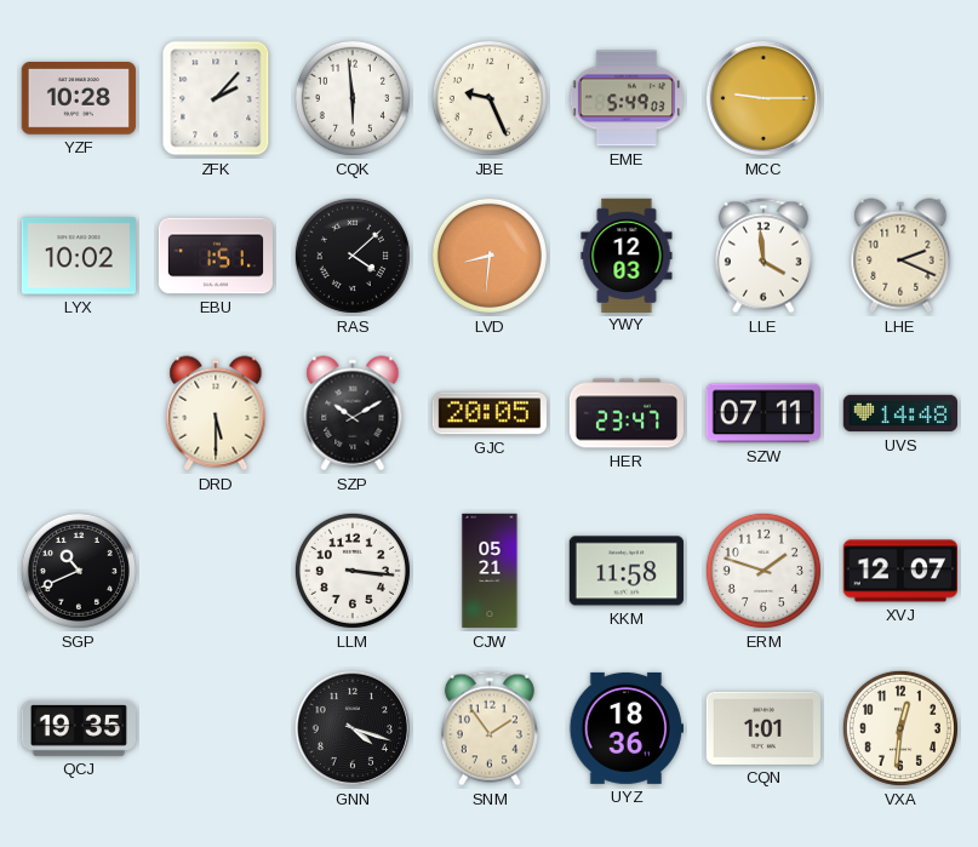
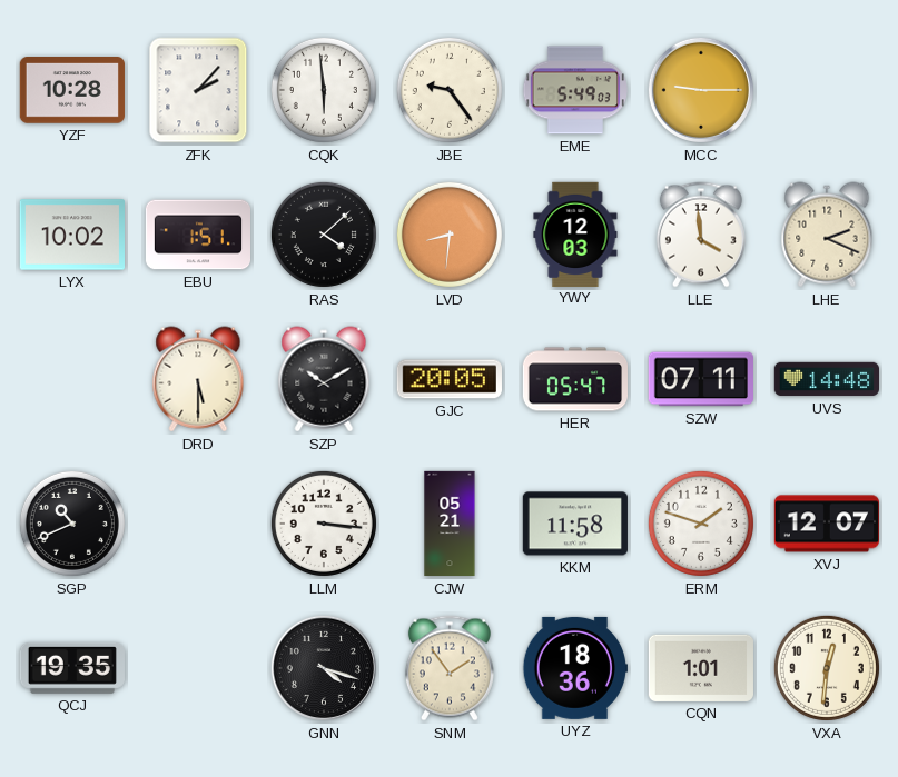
JBE: 9:26 -> 9:24 (450, 90)
HER: 23:47 -> 05:47 (574, 379)
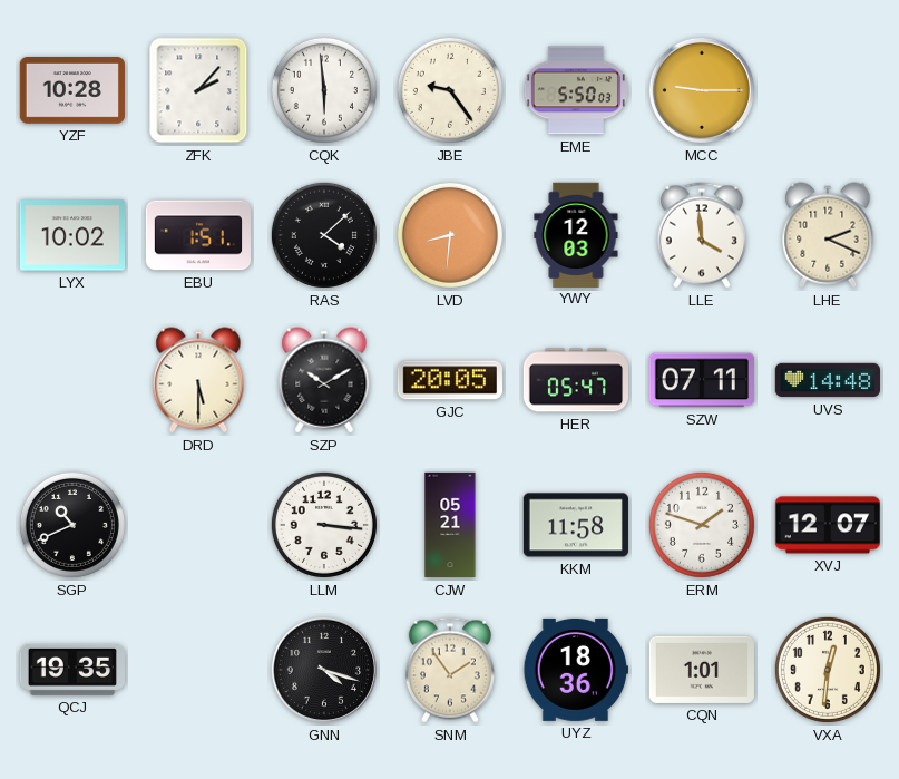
EME: 5:49 -> 5:50 (575, 90)
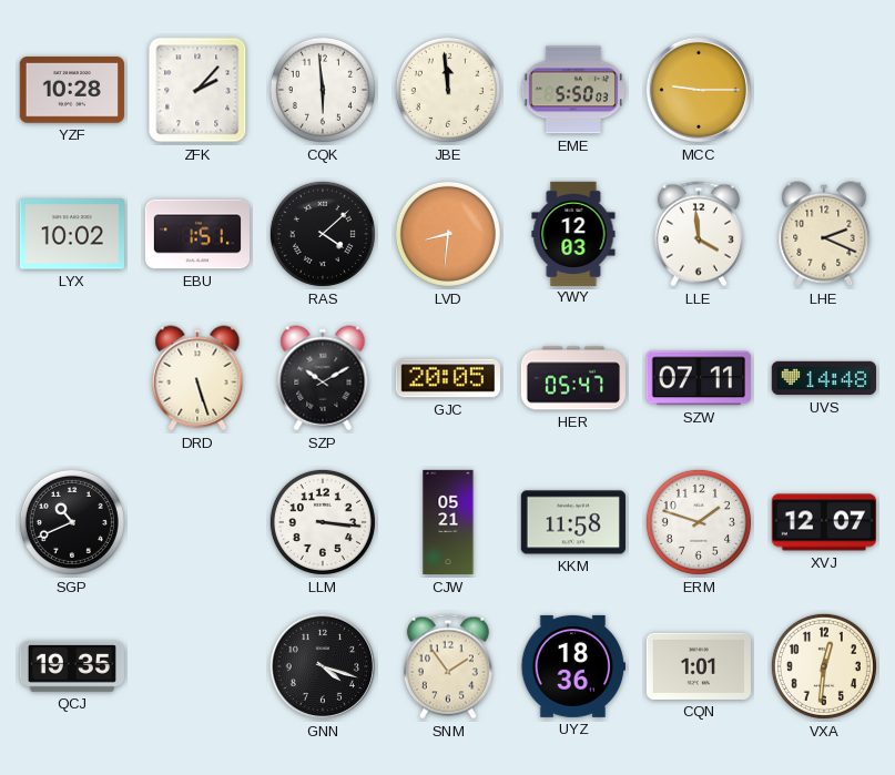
JBE: 9:24 -> 11:59 (448, 90)
DRD: 5:30 -> 5:27 (197, 378)
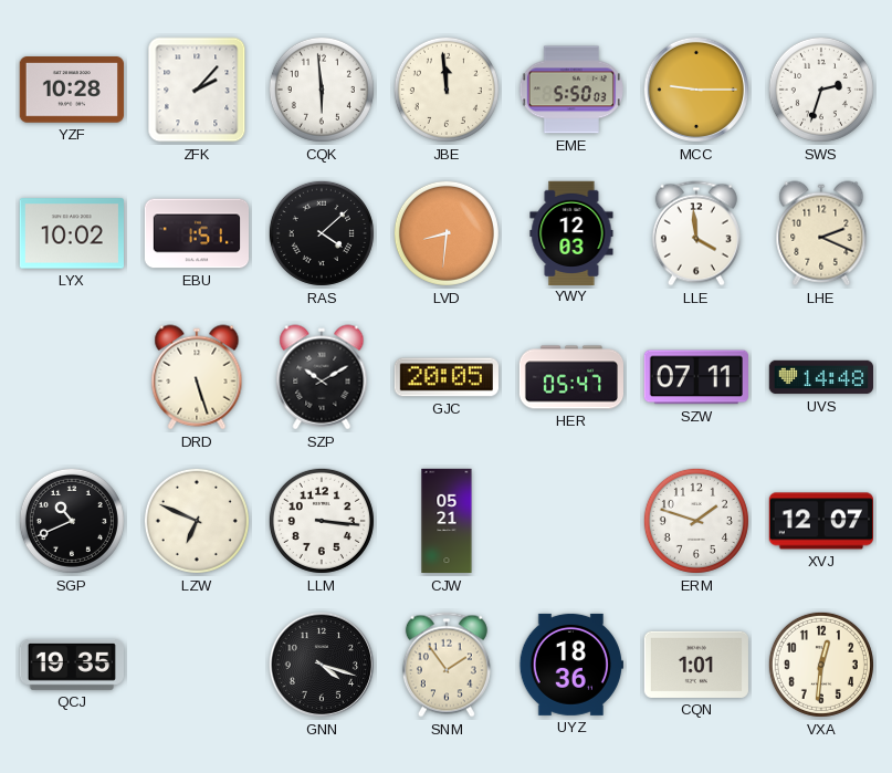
SWS: none -> 2:33 (821, 90)
LZW: none -> 6:49 (197, 521)
KKM: 11:58 -> none (572, 522)
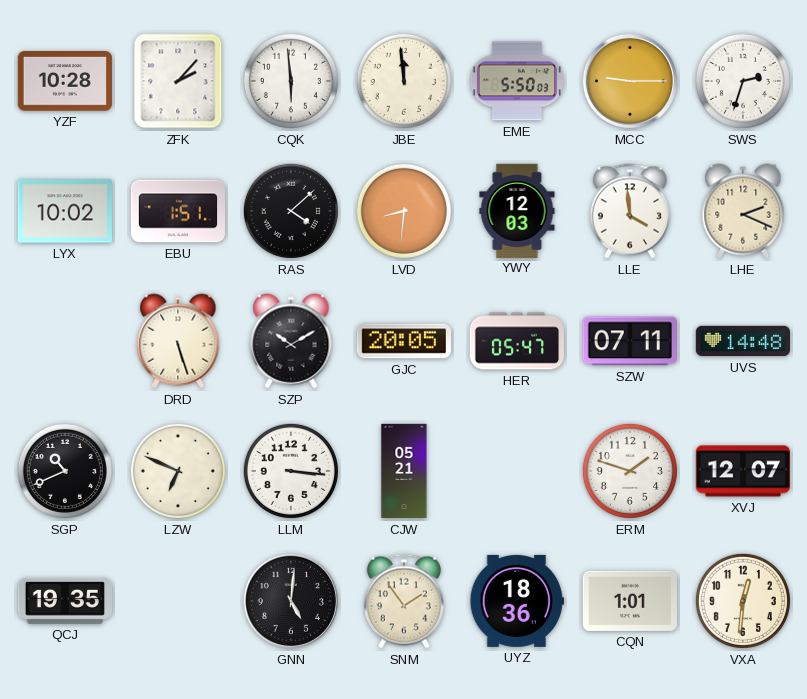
GNN: 4:18 -> 5:01 (291, 601)
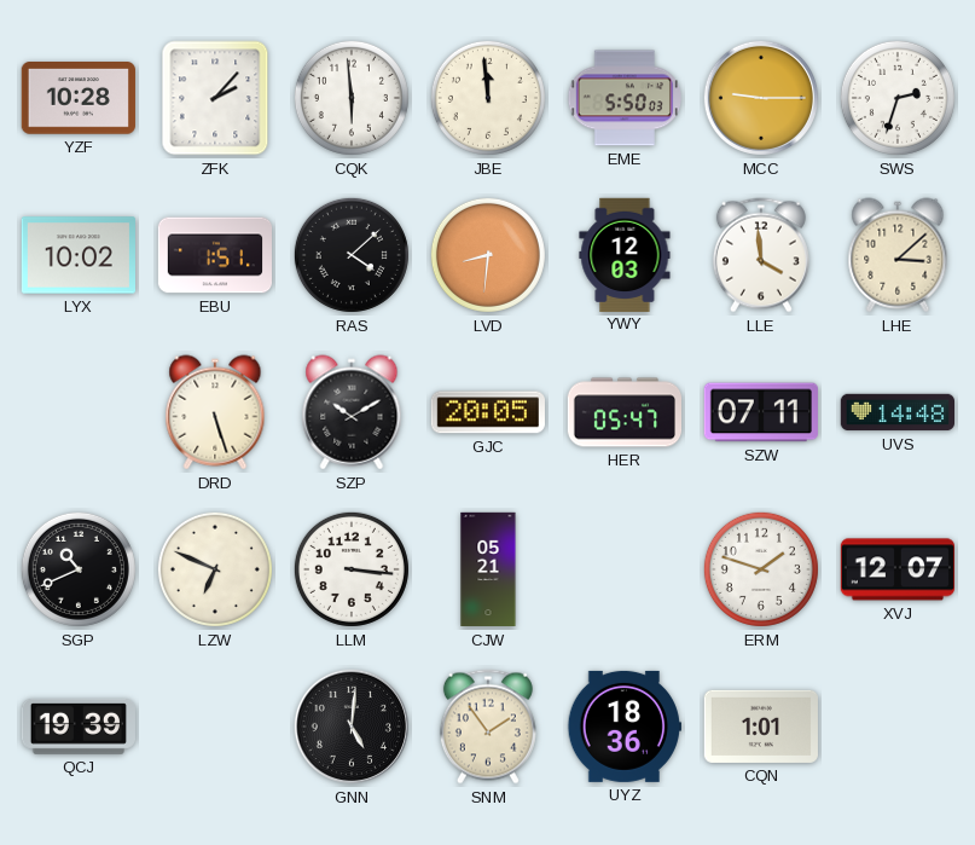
LHE: 2:19 -> 3:08 (898, 255)
QCJ: 19:35 -> 19:39 (79, 727)
VXA: 12:31 -> none (743, 601)
